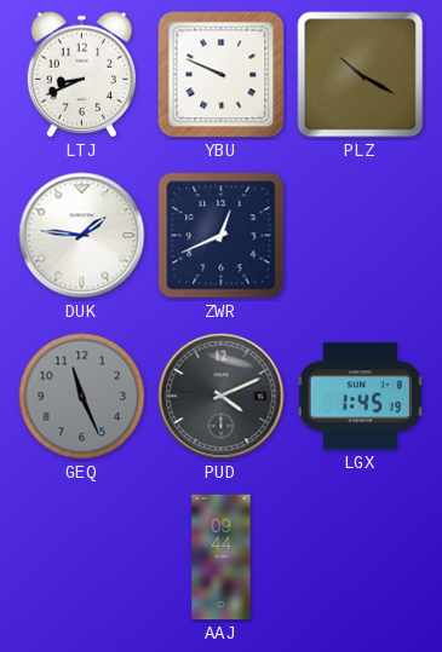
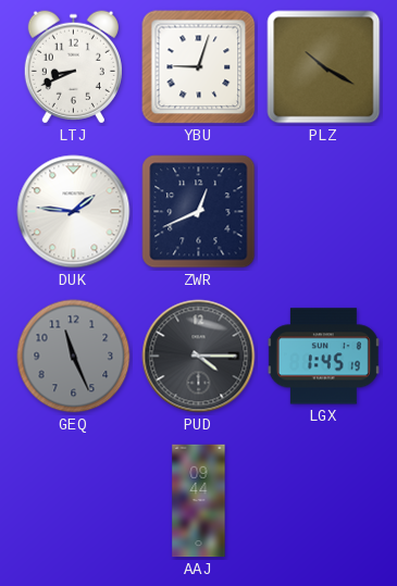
YBU: 9:49 -> 9:03 (199, 67)
PUD: 4:11 -> 4:15 (199, 357)
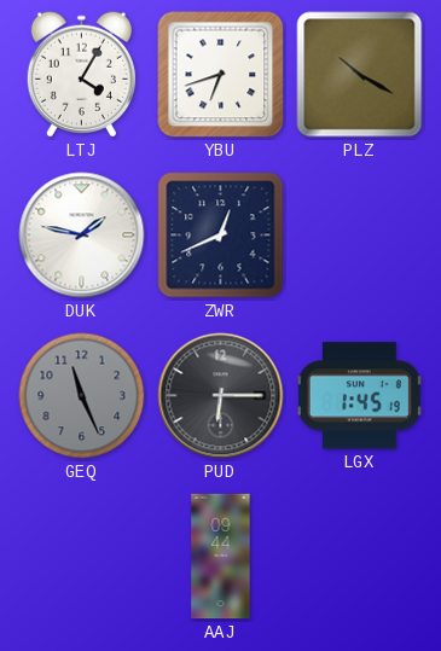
LTJ: 8:41 -> 4:05 (81, 75)
YBU: 9:03 -> 6:42 (221, 75)
DUK: 1:46 -> 1:47 (82, 236)
PUD: 4:15 -> 6:15 (221, 396)
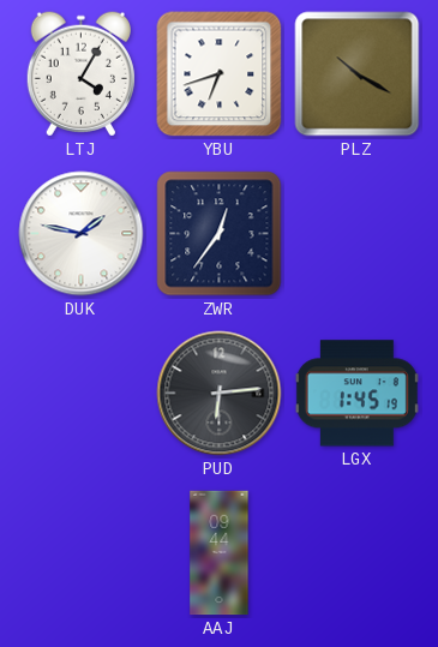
ZWR: 12:41 -> 12:36 (220, 234)
GEQ: 11:26 -> none (82, 396)
PUD: 6:15 -> 6:14 (220, 394)
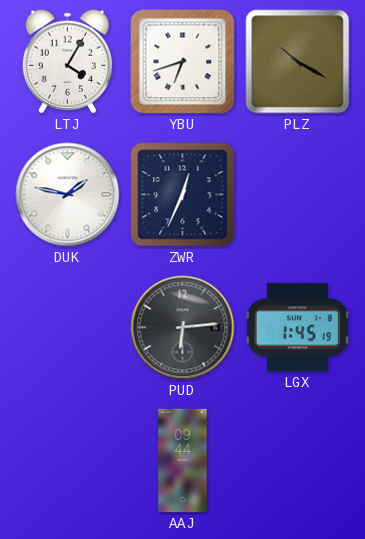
ZWR: 12:36 -> 12:34 (183, 195)
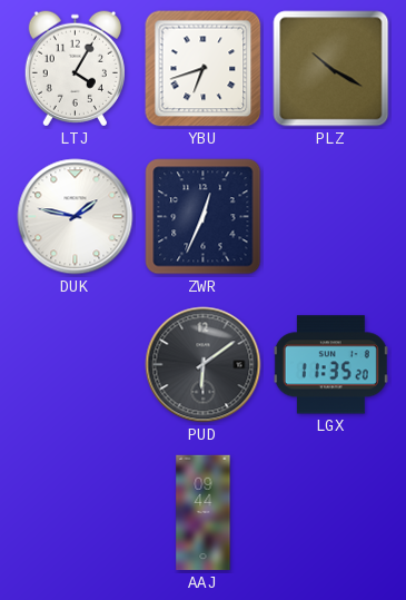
PUD: 6:14 -> 6:09 (204, 365)
LGX: 1:45 -> 11:35 (330, 365)
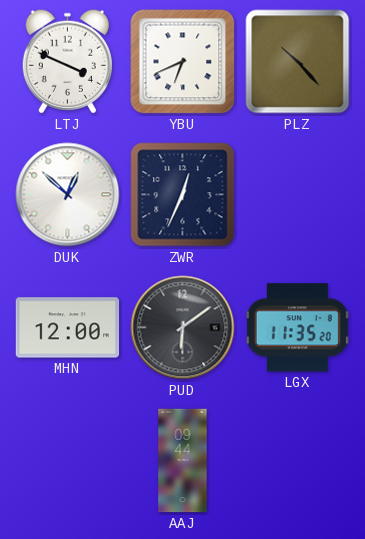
LTJ: 4:05 -> 3:49 (67, 62)
YBU: 6:42 -> 6:41 (183, 62)
PLZ: 10:20 -> 10:23 (298, 62)
DUK: 1:47 -> 12:52 (68, 195)
MHN: none -> 12:00 (68, 328)
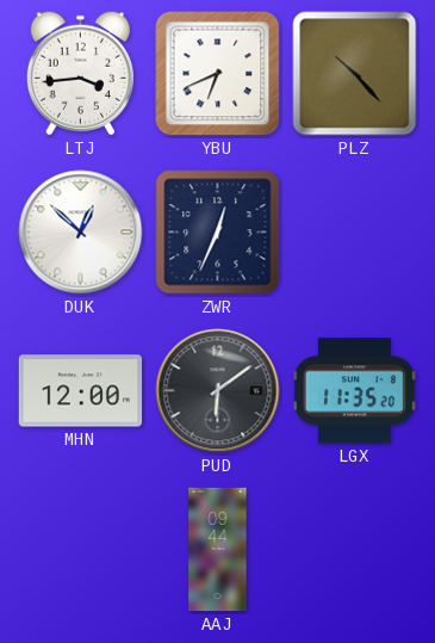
LTJ: 3:49 -> 3:44 (80, 74)
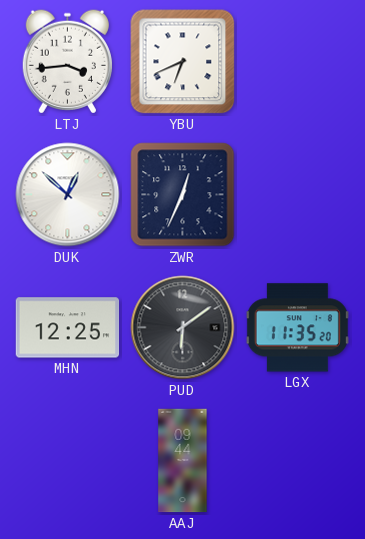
PLZ: 10:23 -> none (355, 74)
MHN: 12:00 -> 12:25 (68, 328)
